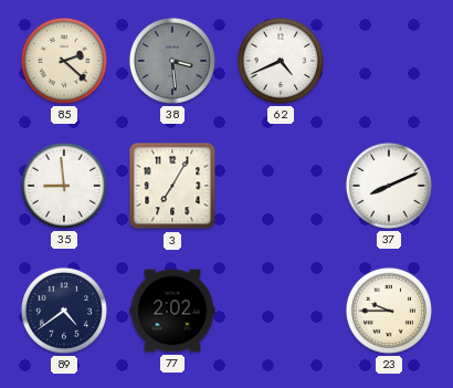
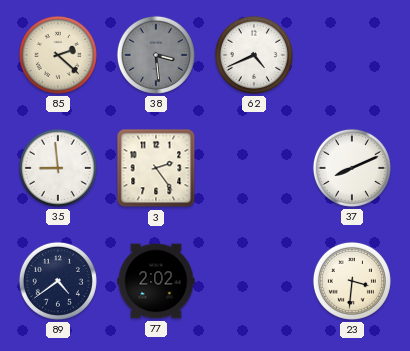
3: 7:05 -> 2:24 (156, 168)
23: 9:45 -> 3:31 (352, 281)
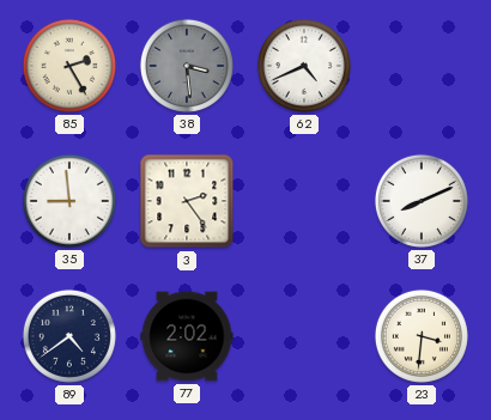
85: 2:22 -> 2:25 (69, 66)
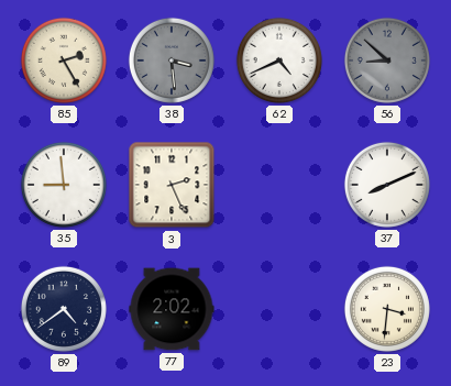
56: none -> 8:52 (387, 60)
3: 2:24 -> 2:26 (172, 185)
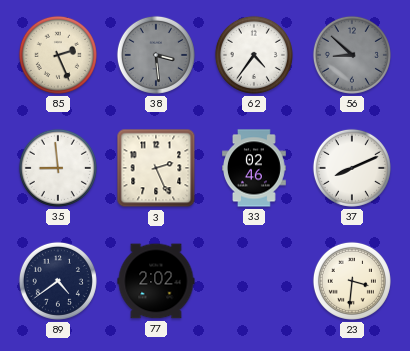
85: 2:25 -> 2:26 (58, 55)
62: 4:41 -> 4:36 (254, 55)
33: none -> 02:46 (255, 168)
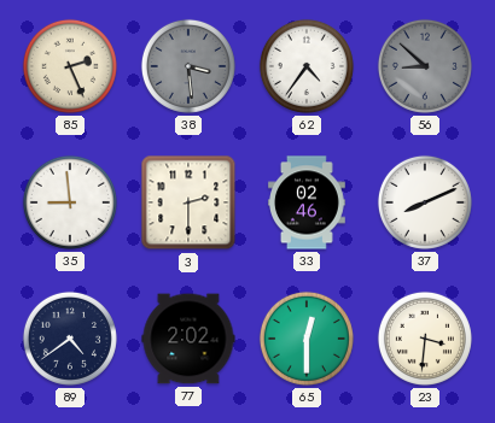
3: 2:26 -> 2:30 (188, 202)
65: none -> 12:30 (307, 339)
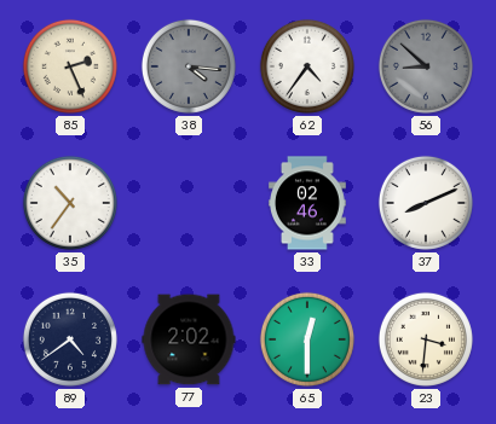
38: 3:29 -> 4:16 (189, 66)
35: 8:59 -> 10:36 (70, 203)
3: 2:30 -> none (188, 202)
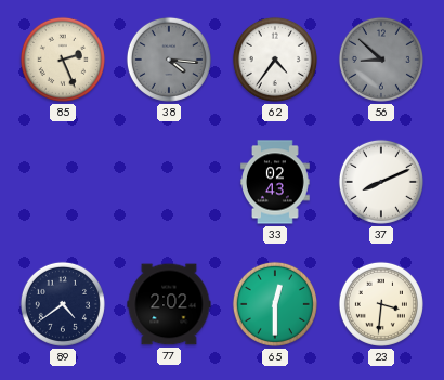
35: 10:36 -> none (70, 203)
33: 02:46 -> 02:43 (276, 182)
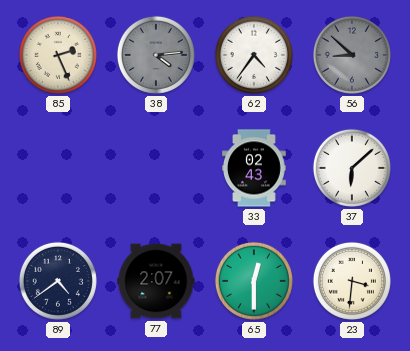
38: 4:16 -> 4:14 (156, 55)
37: 8:11 -> 6:08 (352, 168)
77: 2:02 -> 2:07 (156, 281)
